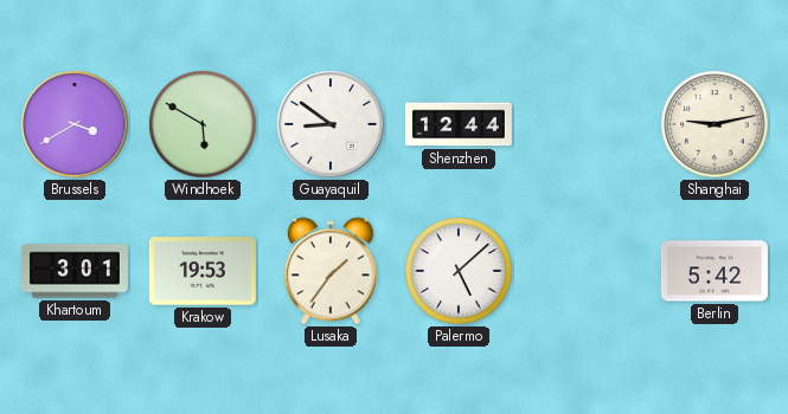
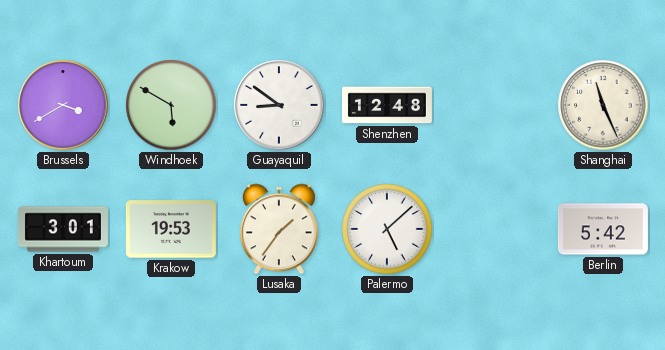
Shenzhen: 12:44 -> 12:48 (387, 105)
Shanghai: 9:13 -> 11:26 (603, 105)
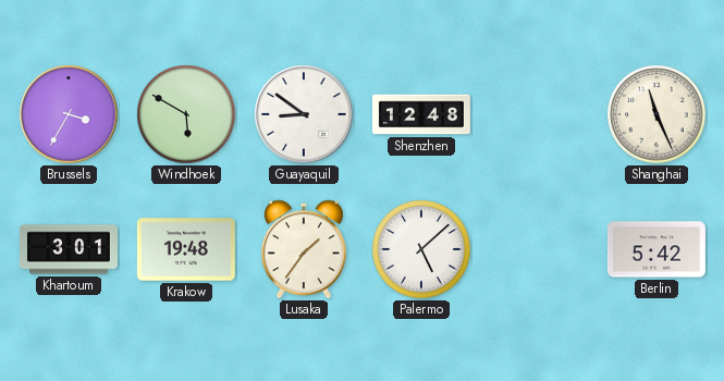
Brussels: 3:40 -> 3:35 (69, 114)
Krakow: 19:53 -> 19:48 (186, 249)
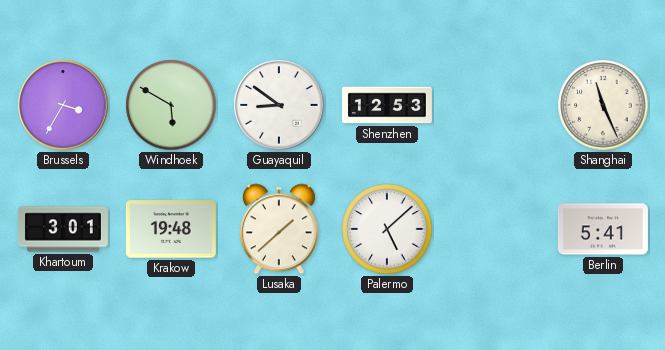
Shenzhen: 12:48 -> 12:53 (387, 105)
Lusaka: 1:36 -> 1:38 (279, 229)
Berlin: 5:42 -> 5:41 (603, 229)
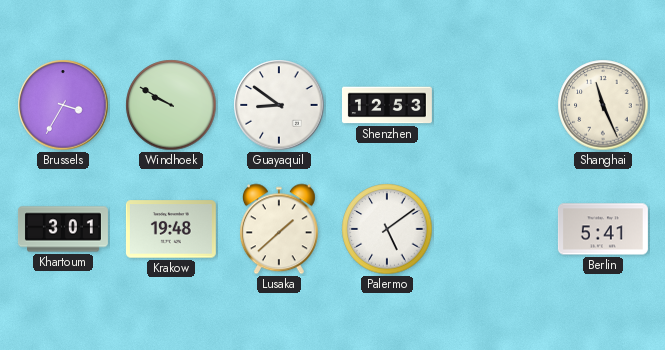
Windhoek: 5:50 -> 9:50 (171, 105)
Palermo: 5:08 -> 5:09 (387, 229)
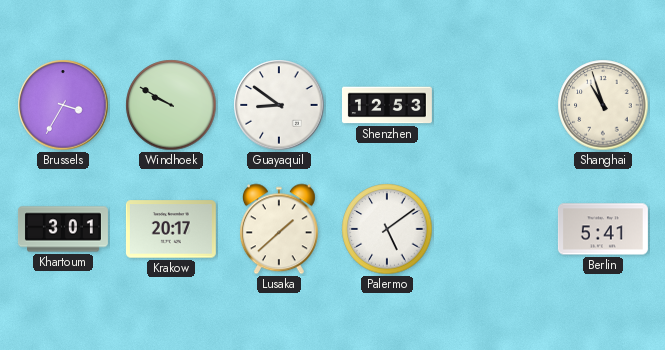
Shanghai: 11:26 -> 10:57 (603, 105)
Krakow: 19:48 -> 20:17 (171, 229)
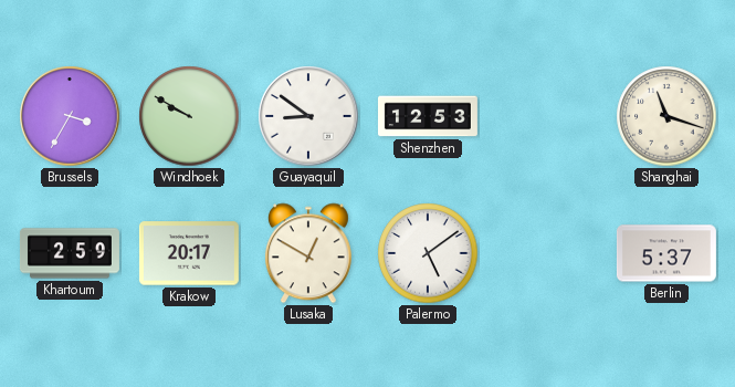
Shanghai: 10:57 -> 11:18 (666, 116)
Khartoum: 3:01 -> 2:59 (70, 253)
Lusaka: 1:38 -> 12:50 (308, 253)
Berlin: 5:41 -> 5:37 (666, 253)
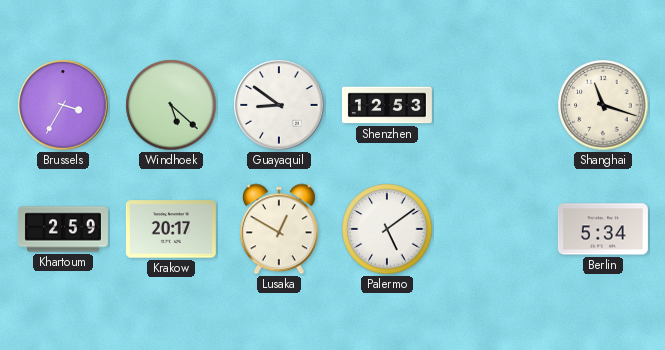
Windhoek: 9:50 -> 5:22 (171, 105)
Berlin: 5:37 -> 5:34 (603, 229)
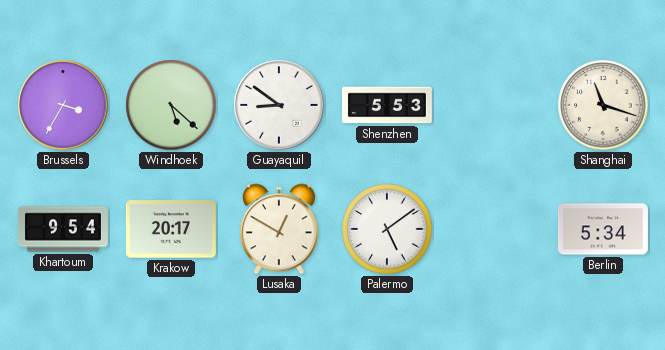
Shenzhen: 12:53 -> 5:53 (387, 105)
Khartoum: 2:59 -> 9:54 (63, 229)
